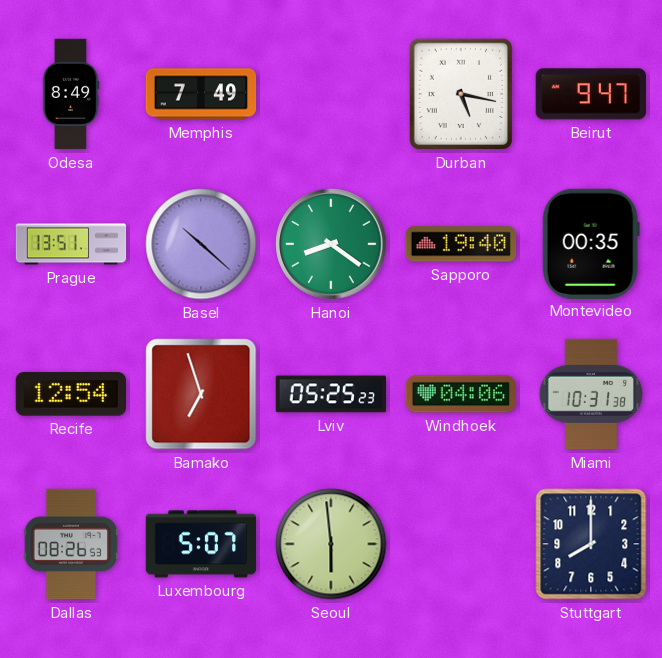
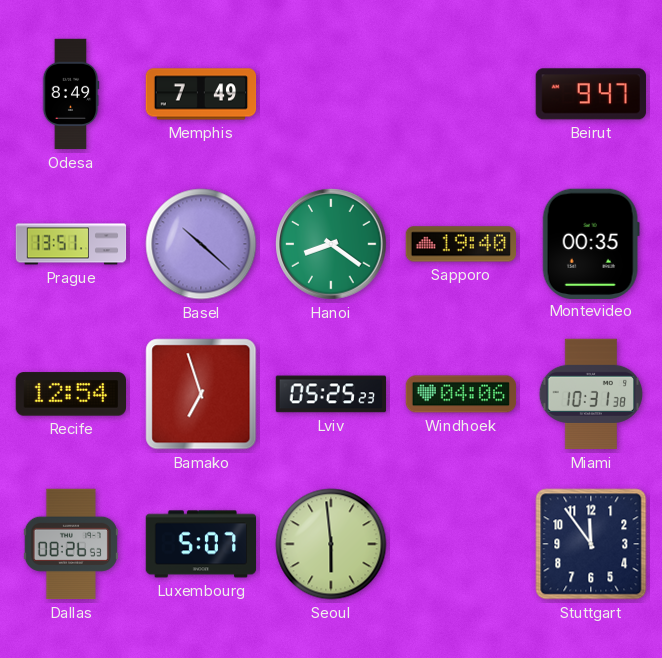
Durban: 5:17 -> none (460, 94)
Stuttgart: 8:00 -> 11:54 (591, 544)
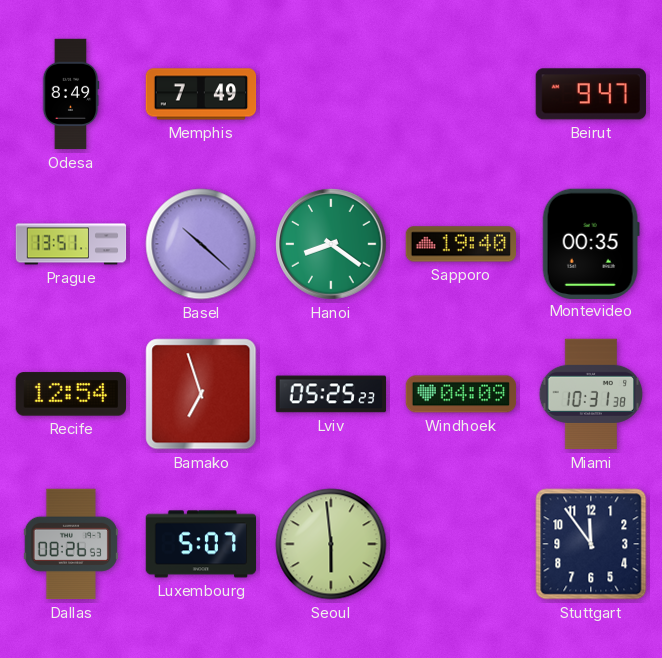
Windhoek: 04:06 -> 04:09 (461, 394)
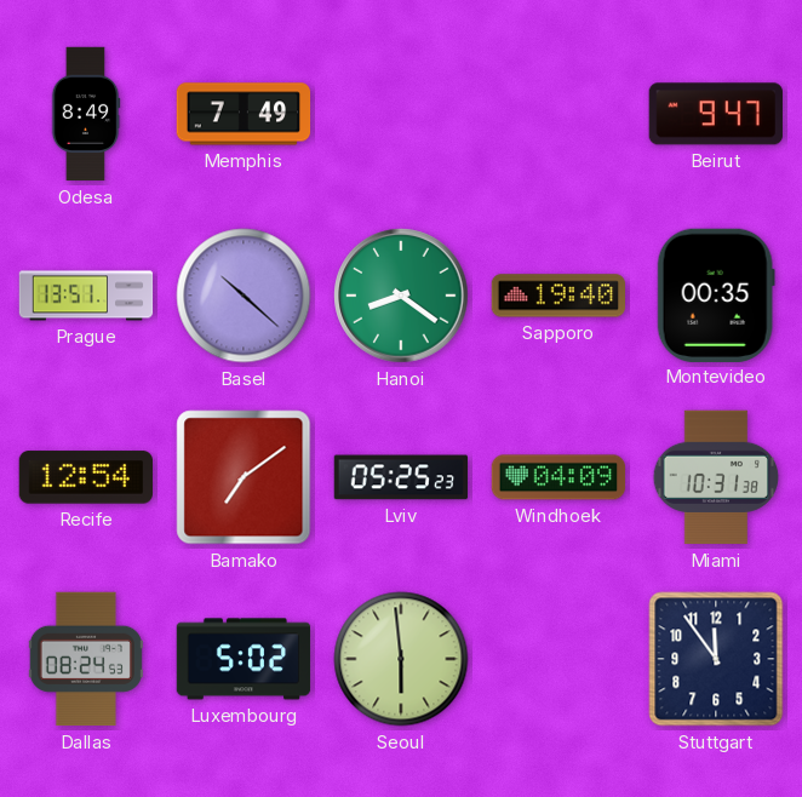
Bamako: 6:57 -> 7:09 (244, 477)
Dallas: 08:26 -> 08:24 (86, 659)
Luxembourg: 5:07 -> 5:02 (244, 659)
